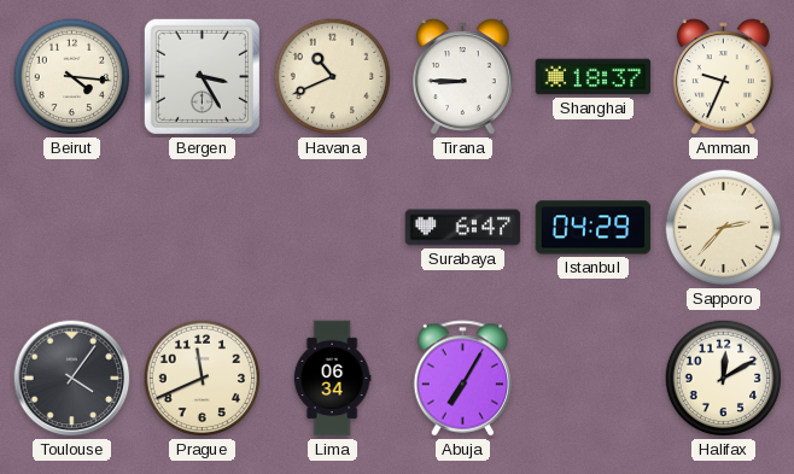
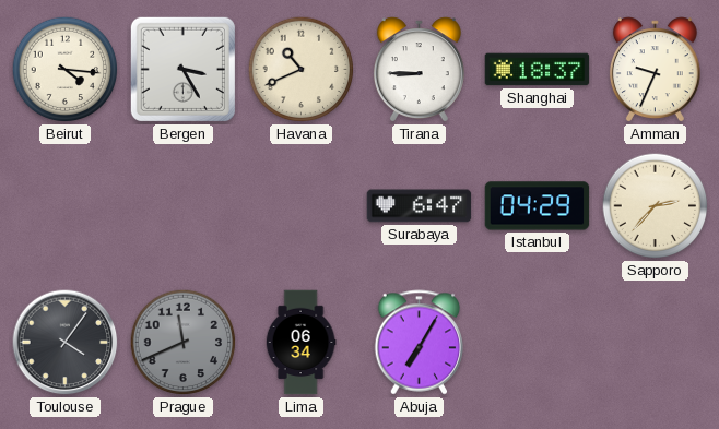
Prague dial: cream -> grey (184, 343)
Halifax: 12:10 -> none (724, 379)
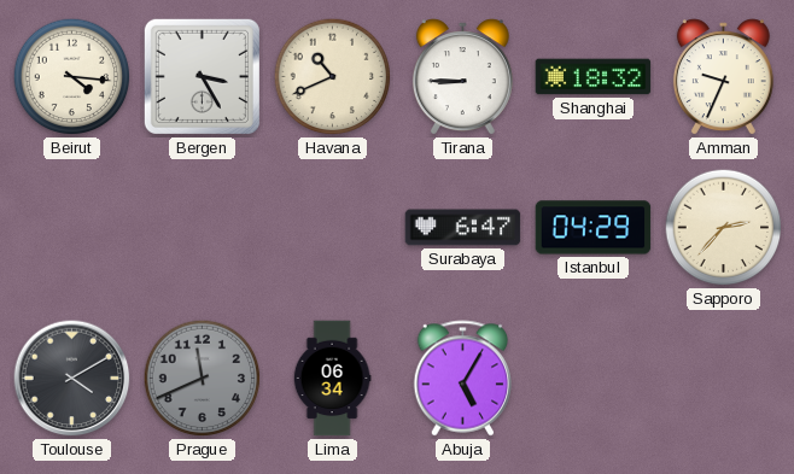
Shanghai: 18:37 -> 18:32 (594, 77)
Toulouse: 4:06 -> 4:10 (72, 379)
Abuja: 7:05 -> 5:05 (463, 379)
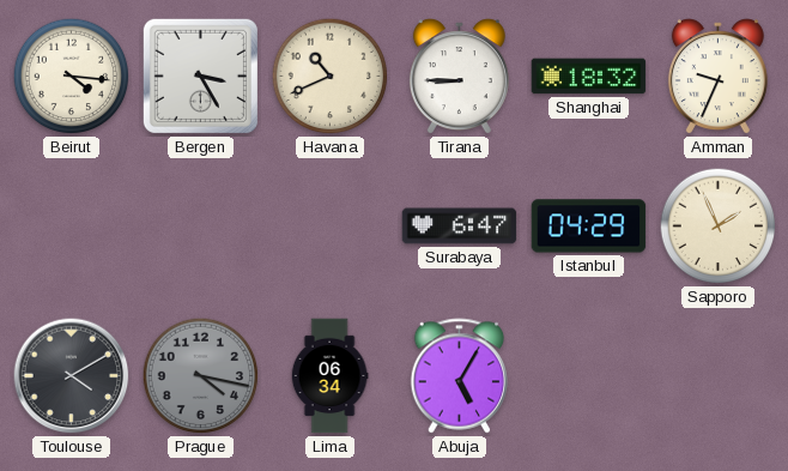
Sapporo: 2:37 -> 1:56 (719, 227)
Prague: 11:41 -> 4:17 (201, 376)
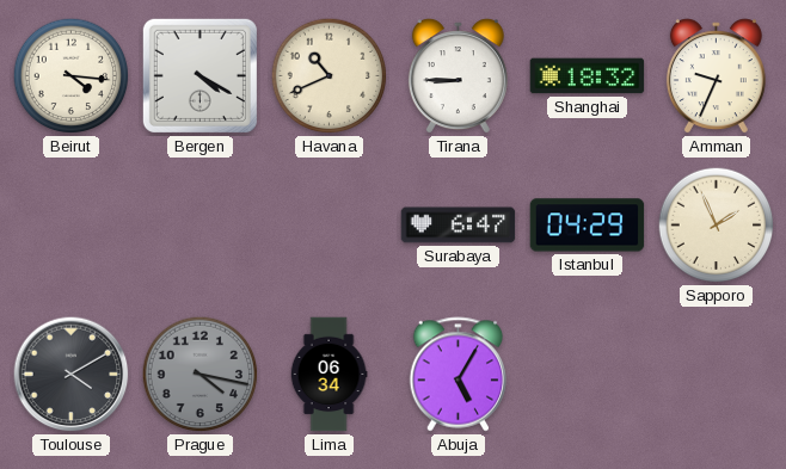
Bergen: 3:25 -> 4:20 (199, 75)
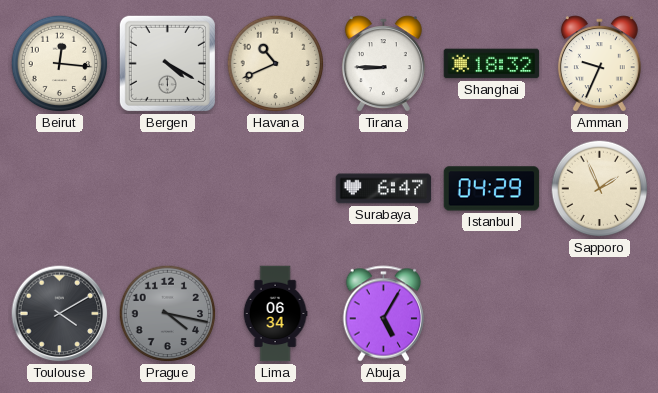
Beirut: 4:16 -> 12:16 (60, 64)
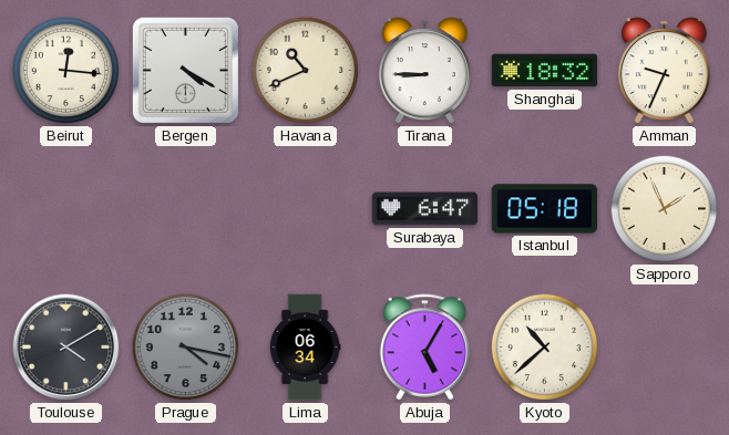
Istanbul: 04:29 -> 05:18 (545, 209)
Kyoto: none -> 10:38 (545, 348)
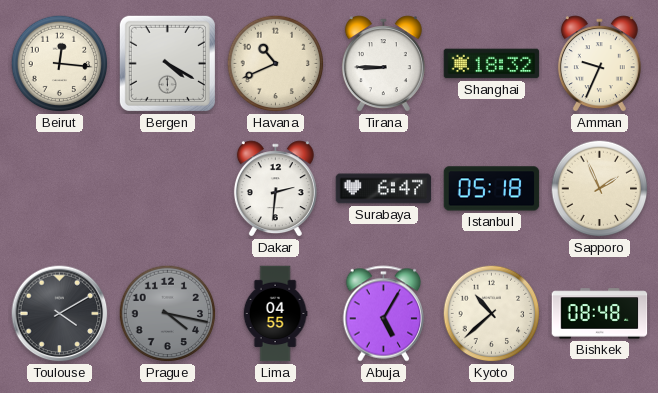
Dakar: none -> 2:31 (275, 189)
Lima: 06:34 -> 04:55 (275, 314)
Bishkek: none -> 08:48 (600, 314)
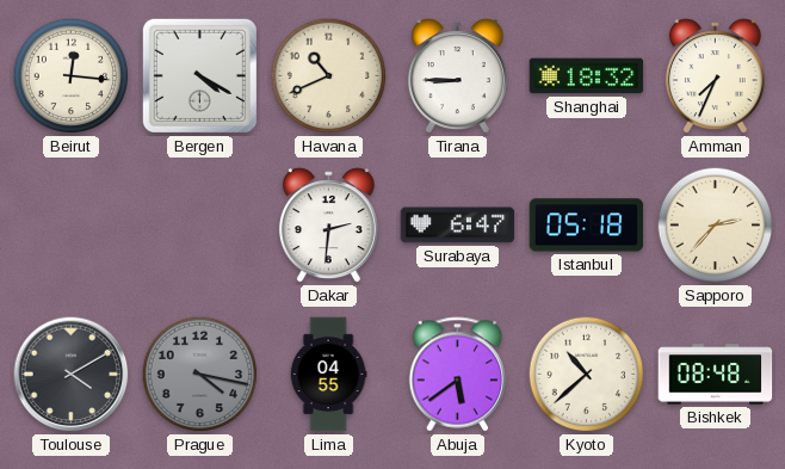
Amman: 9:34 -> 7:34 (715, 76)
Sapporo: 1:56 -> 2:37 (716, 226)
Abuja: 5:05 -> 5:39 (458, 375)
